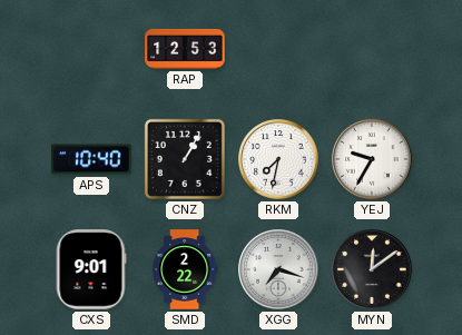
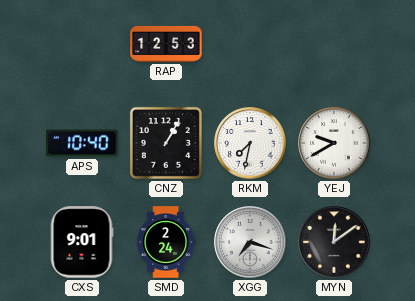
YEJ: 9:35 -> 9:40 (334, 143)
SMD: 2:22 -> 2:24 (166, 242)
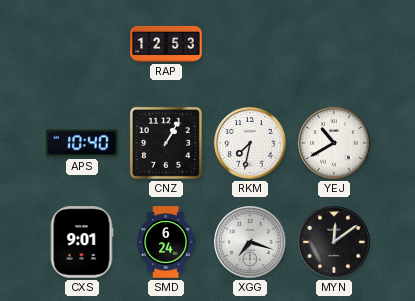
YEJ: 9:40 -> 10:40 (334, 143)
SMD: 2:24 -> 6:24 (166, 242)
